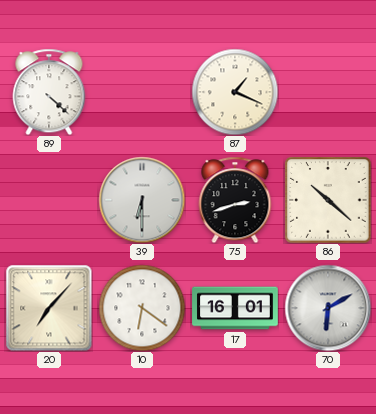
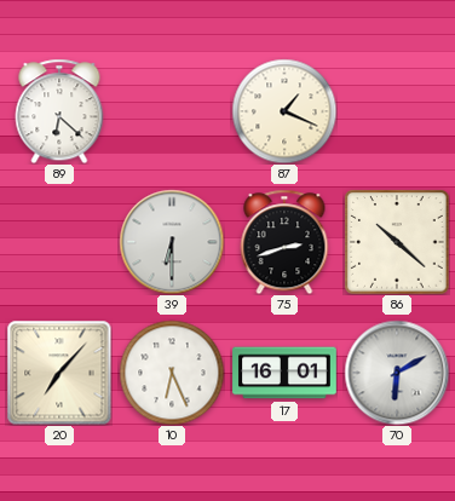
89: 4:22 -> 6:22 (59, 111)
10: 6:21 -> 6:26 (172, 373)
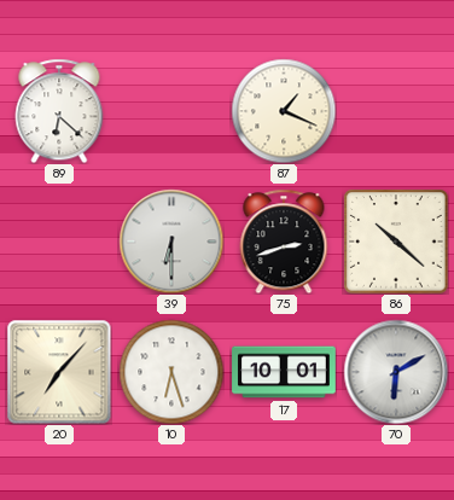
10: 6:26 -> 6:27 (171, 372)
17: 16:01 -> 10:01 (284, 372)
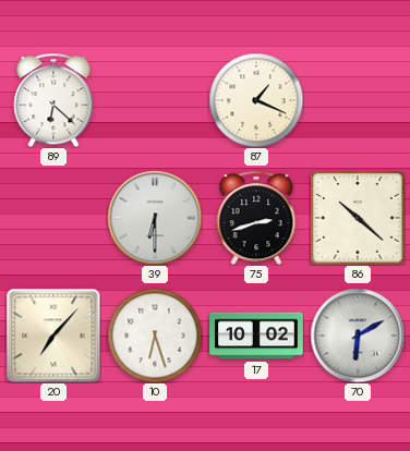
17: 10:01 -> 10:02 (256, 336)
